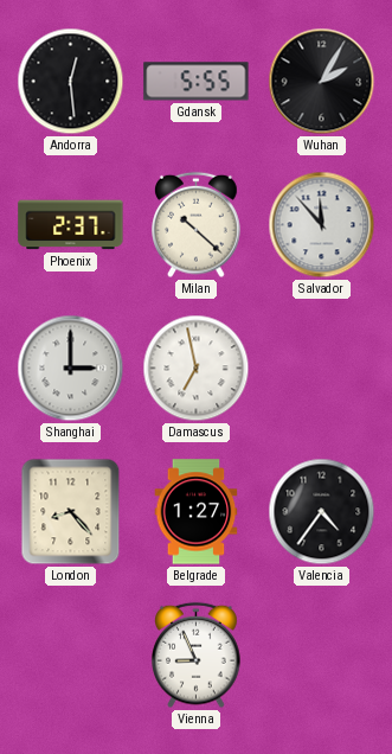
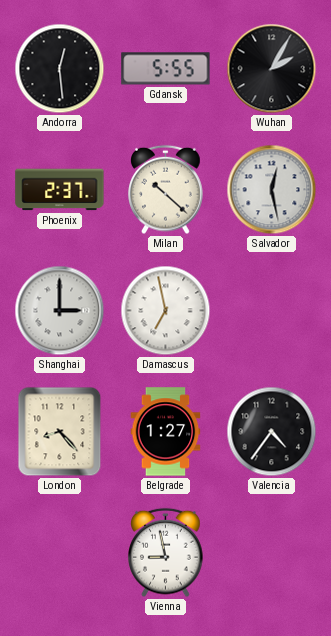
Salvador: 11:53 -> 12:28 (272, 190)
Vienna: 8:56 -> 8:58 (166, 553)
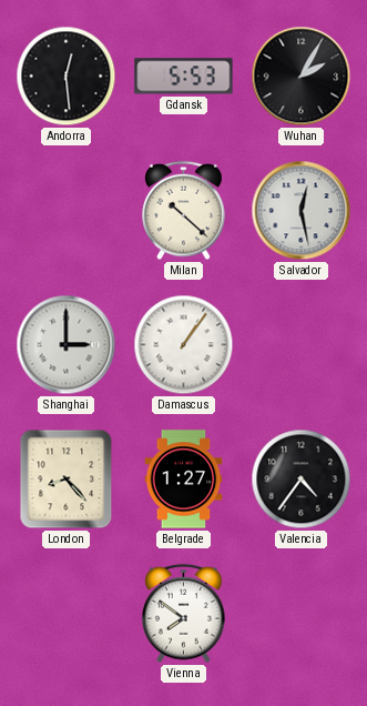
Gdansk: 5:55 -> 5:53 (184, 77)
Phoenix: 2:37 -> none (60, 190)
Damascus: 6:58 -> 1:06 (184, 345)
Vienna: 8:58 -> 7:51 (184, 614)
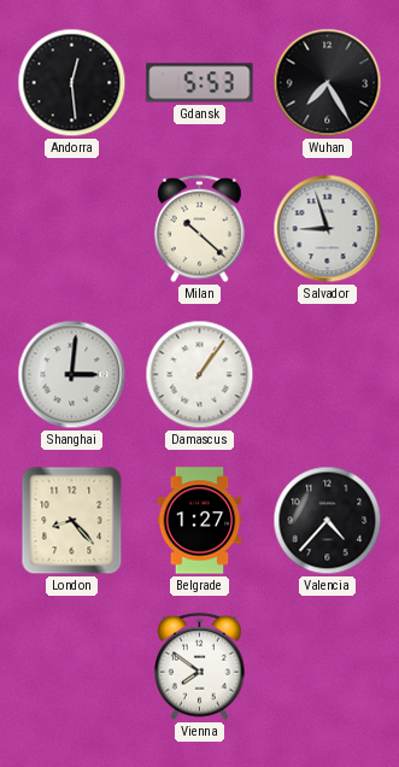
Wuhan: 2:05 -> 7:25 (328, 83)
Salvador: 12:28 -> 8:57 (328, 229)
Shanghai: 3:00 -> 3:01 (72, 375)
Valencia: 4:36 -> 4:37 (328, 521)
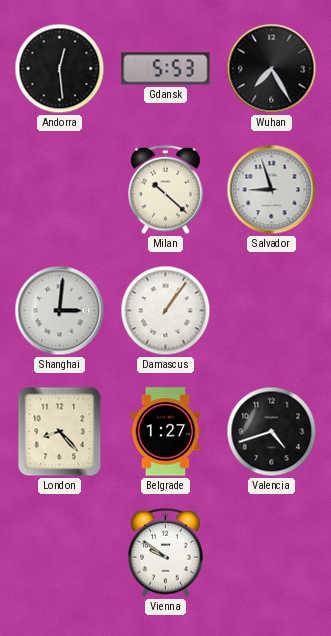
Valencia: 4:37 -> 4:42 (272, 432)
Vienna: 7:51 -> 9:51 (166, 553)
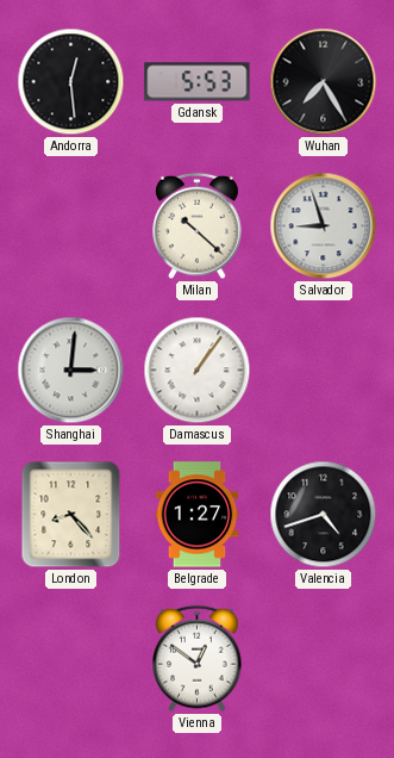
Vienna: 9:51 -> 12:51 (198, 659)
